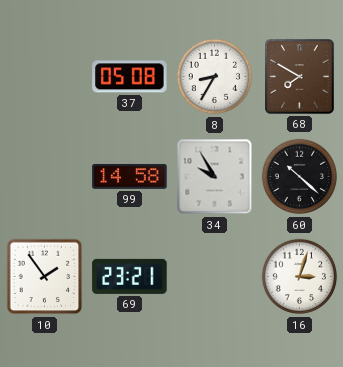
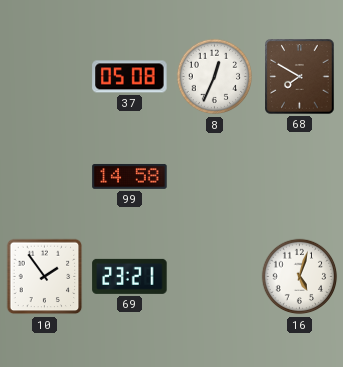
8: 8:35 -> 12:34 (215, 77)
34: 9:55 -> none (215, 177)
60: 10:22 -> none (300, 177)
16: 3:03 -> 5:03 (300, 277)
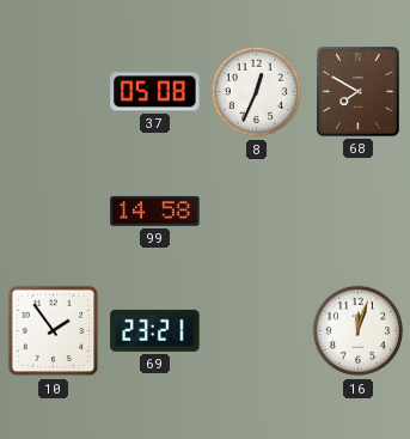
16: 5:03 -> 12:03 (359, 331)
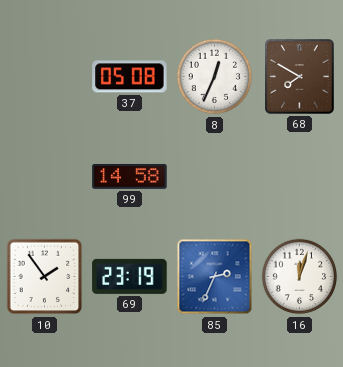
69: 23:21 -> 23:19 (130, 276)
85: none -> 2:34 (215, 277)
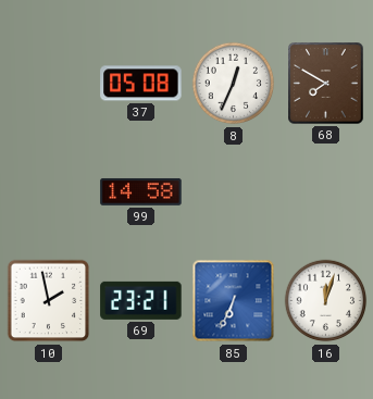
10: 1:54 -> 1:58 (49, 301)
69: 23:19 -> 23:21 (141, 300)
85: 2:34 -> 6:34 (234, 301)
